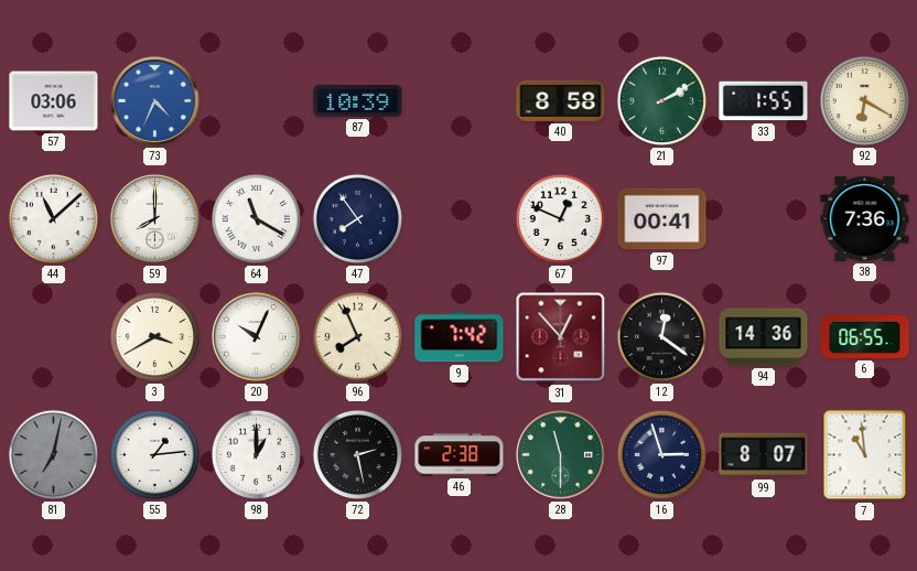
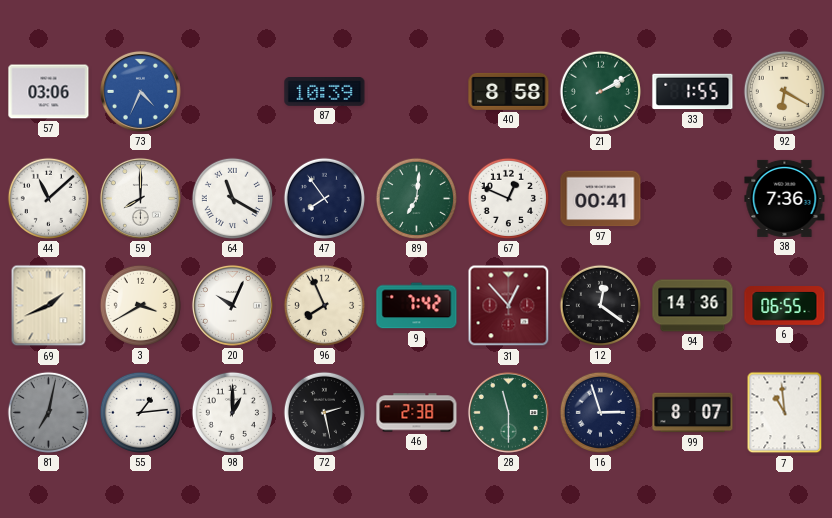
89: none -> 7:01 (416, 198)
69: none -> 1:41 (49, 306)
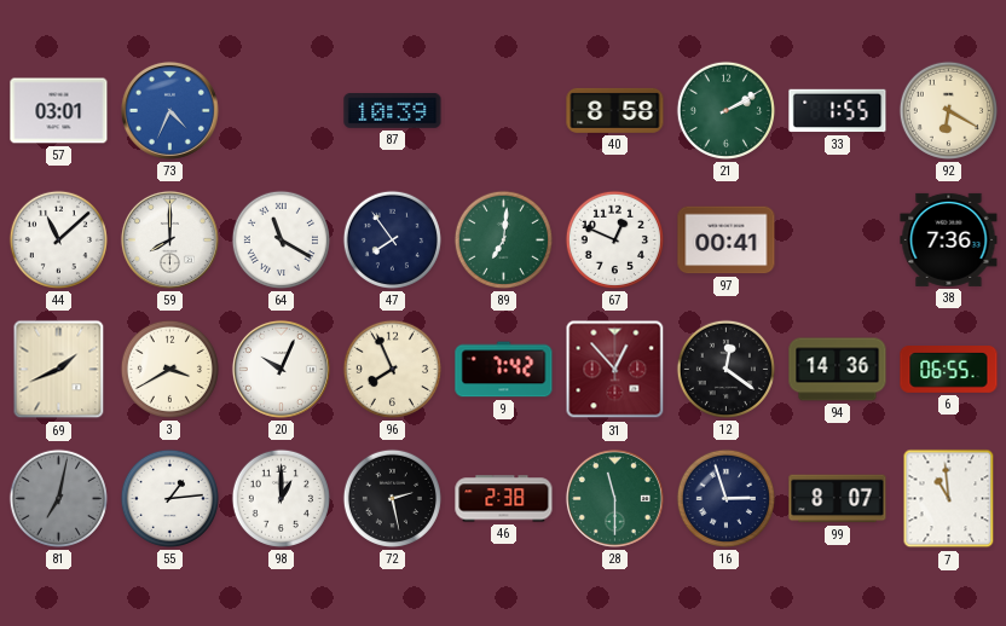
57: 03:06 -> 03:01 (59, 111)
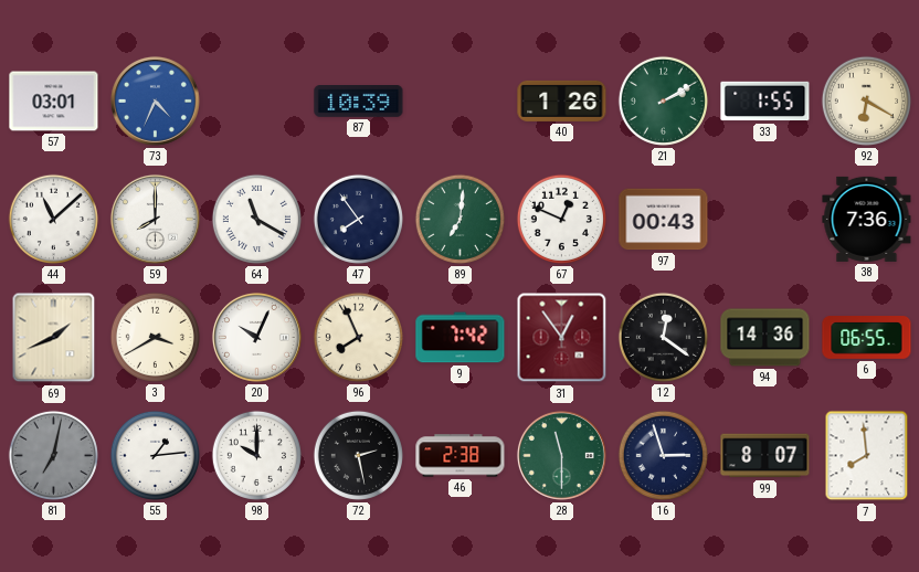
40: 8:58 -> 1:26 (562, 100)
97: 00:41 -> 00:43 (664, 220)
31: 12:53 -> 12:54 (562, 338)
98: 1:00 -> 10:00 (256, 455)
7: 10:59 -> 7:59 (867, 456)
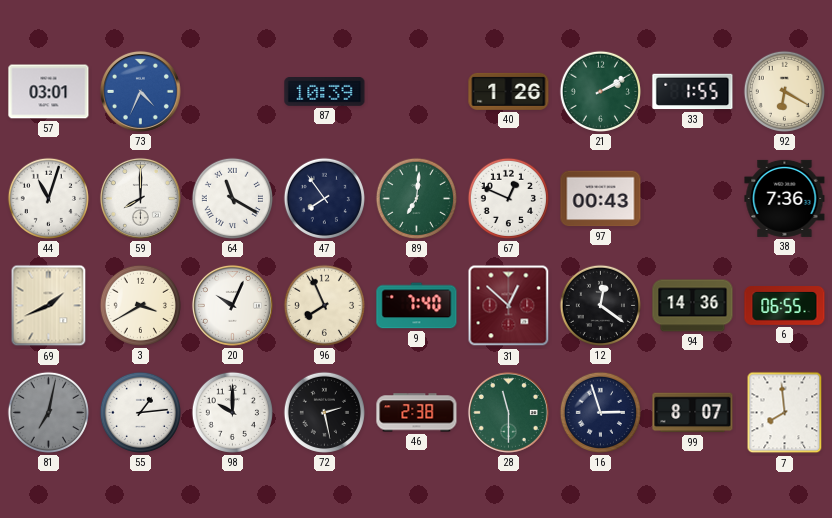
44: 11:08 -> 11:03 (48, 198)
9: 7:42 -> 7:40 (417, 306)
31: 12:54 -> 12:52 (509, 306)
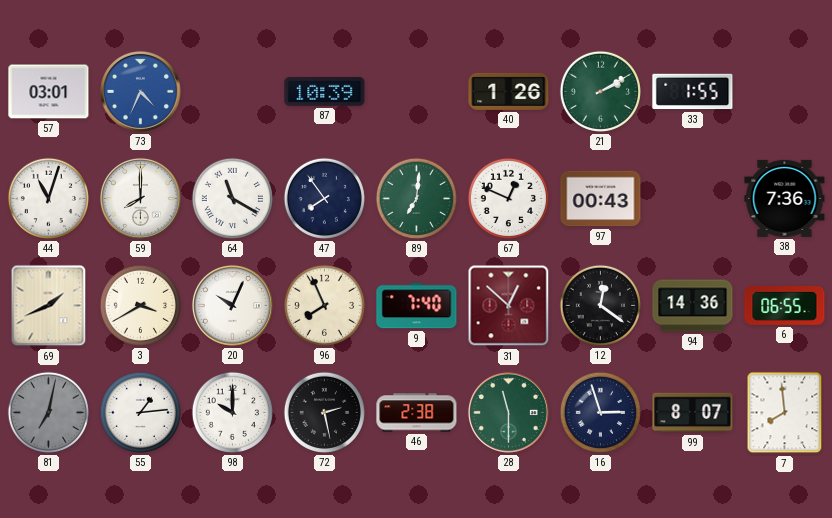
92: 6:20 -> none (784, 91)
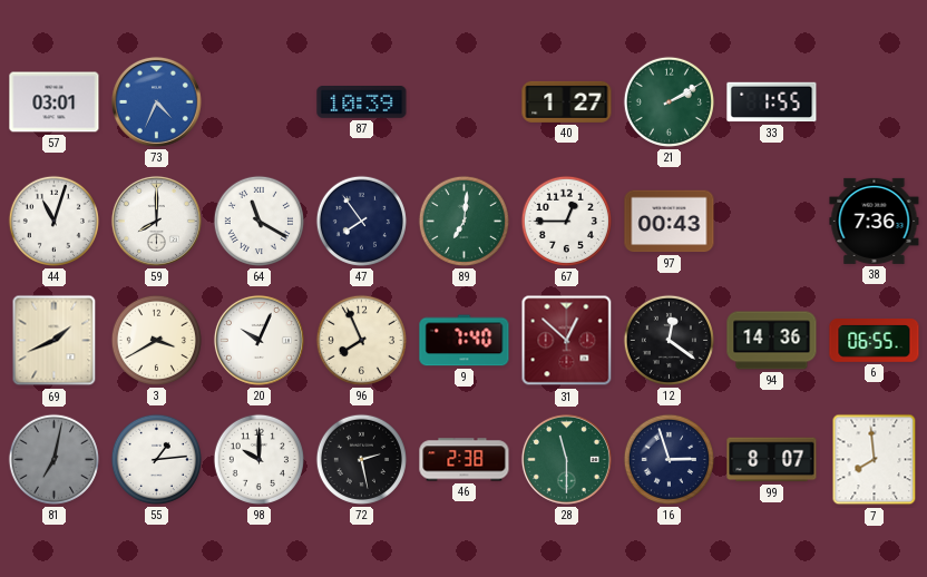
40: 1:26 -> 1:27 (567, 101)
67: 12:49 -> 12:45 (566, 221)
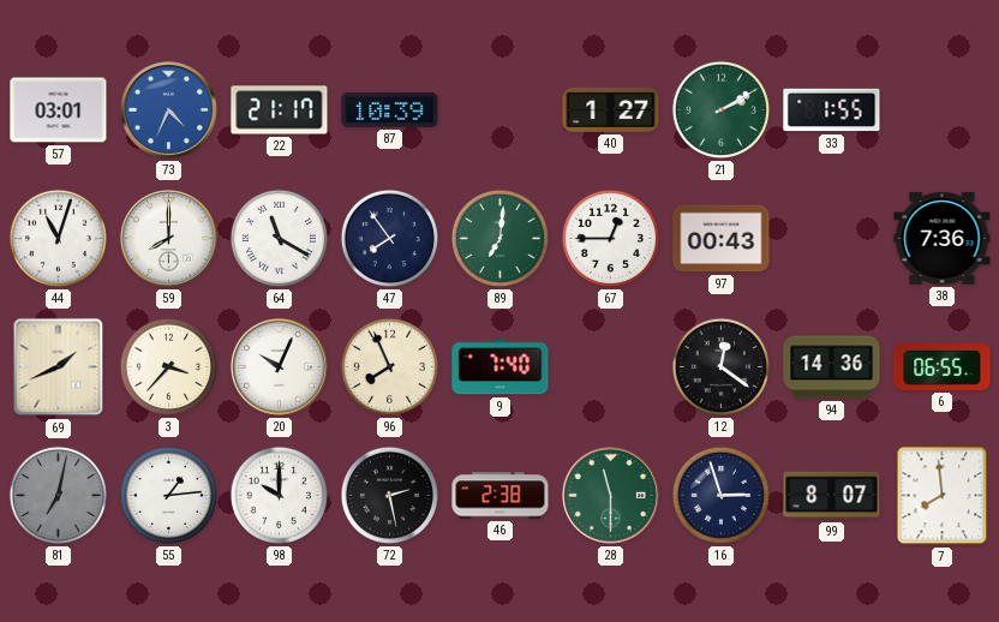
22: none -> 21:17 (280, 110)
3: 3:40 -> 3:37 (168, 366)
31: 12:52 -> none (567, 341)
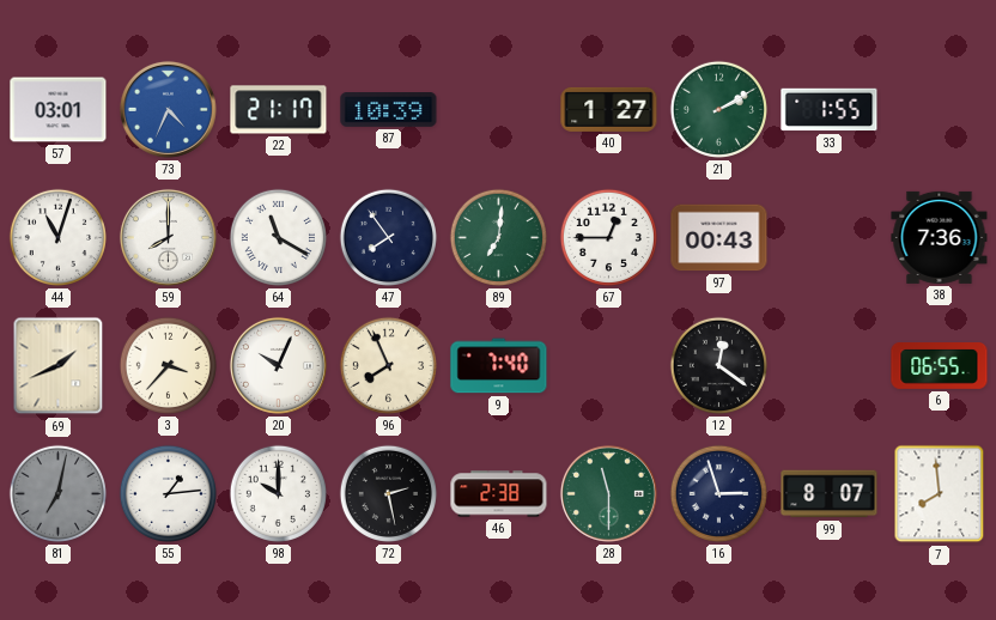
94: 14:36 -> none (832, 367)
